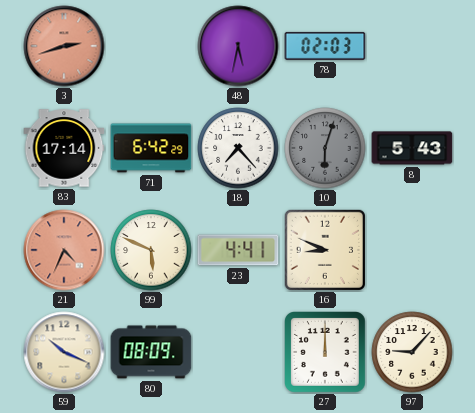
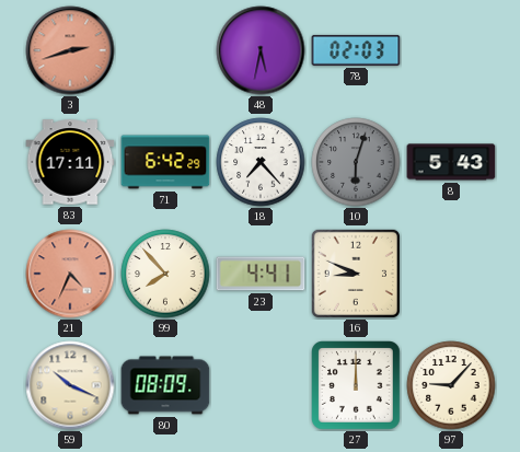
83: 17:14 -> 17:11 (70, 162)
99: 5:49 -> 7:53 (165, 274)
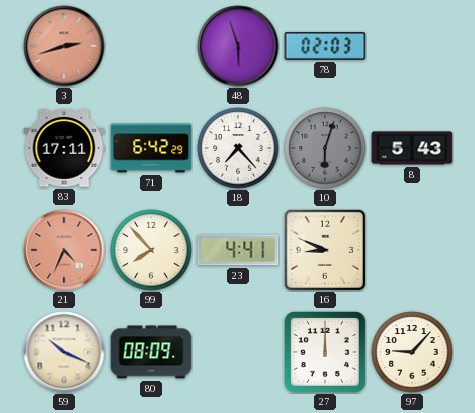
48: 5:32 -> 5:57 (238, 46)
